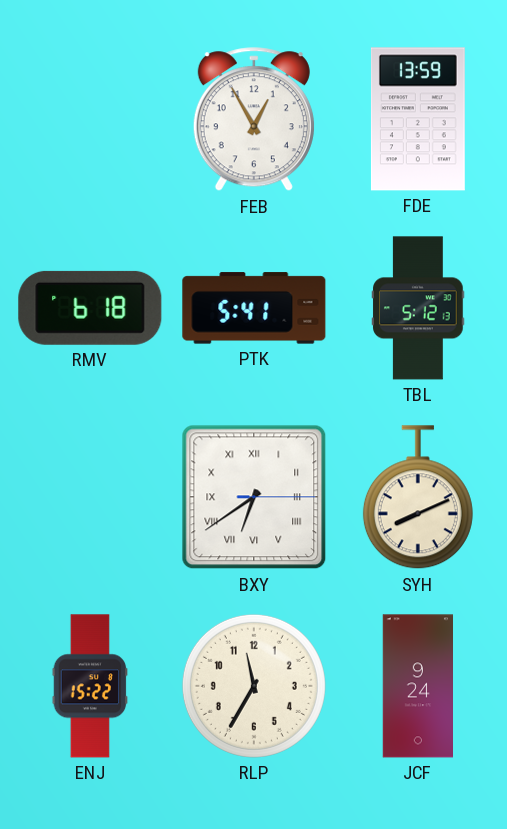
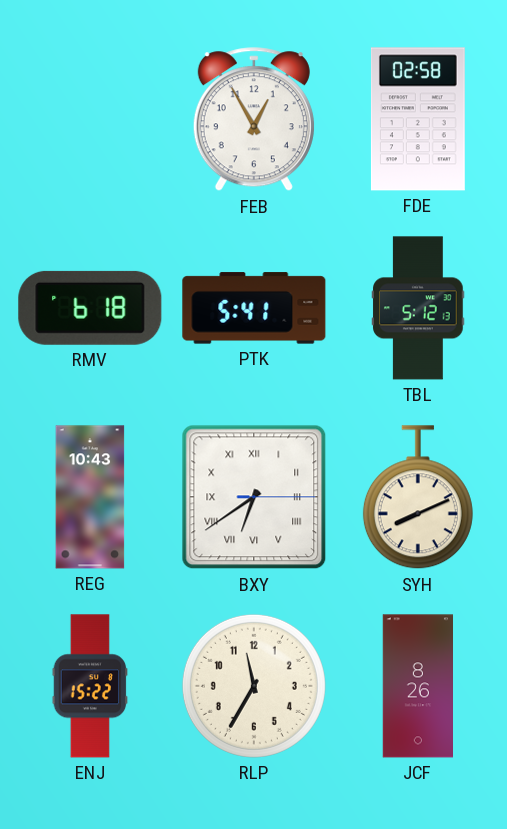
FDE: 13:59 -> 02:58 (418, 119)
REG: none -> 10:43 (90, 497)
JCF: 9:24 -> 8:26 (417, 686)
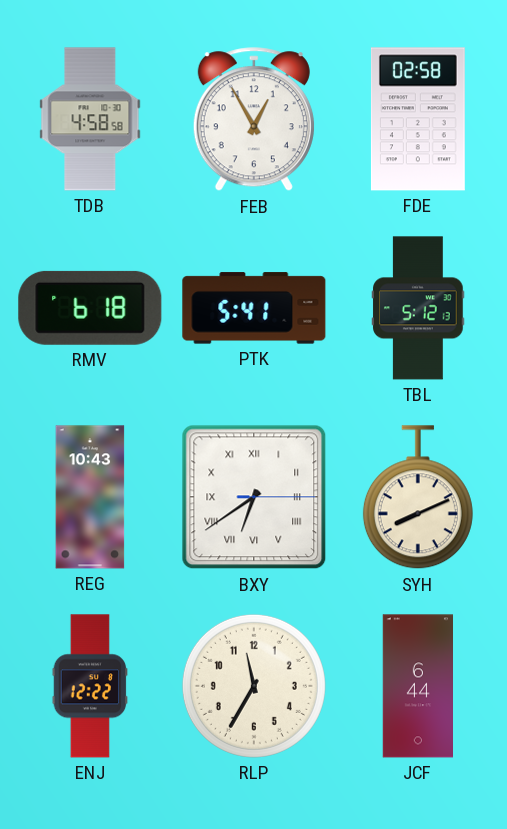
TDB: none -> 4:58 (90, 119)
ENJ: 15:22 -> 12:22 (90, 686)
JCF: 8:26 -> 6:44 (417, 686)
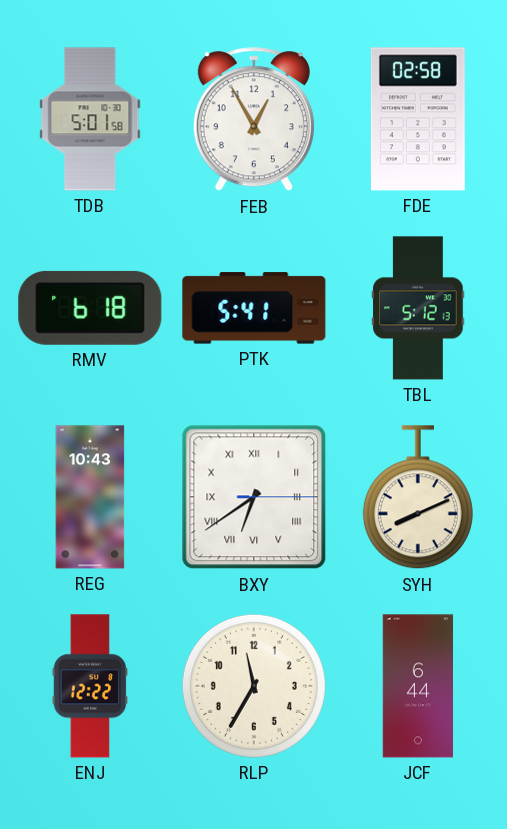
TDB: 4:58 -> 5:01 (90, 119)
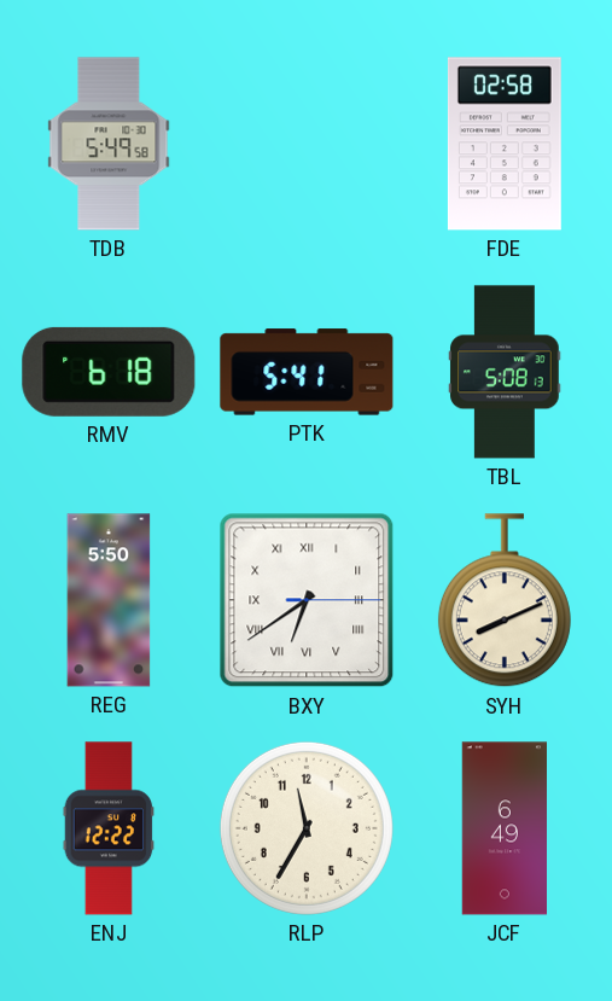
TDB: 5:01 -> 5:49 (109, 144)
FEB: 12:55 -> none (254, 120)
TBL: 5:12 -> 5:08 (505, 372)
REG: 10:43 -> 5:50 (109, 600)
JCF: 6:44 -> 6:49 (503, 828)
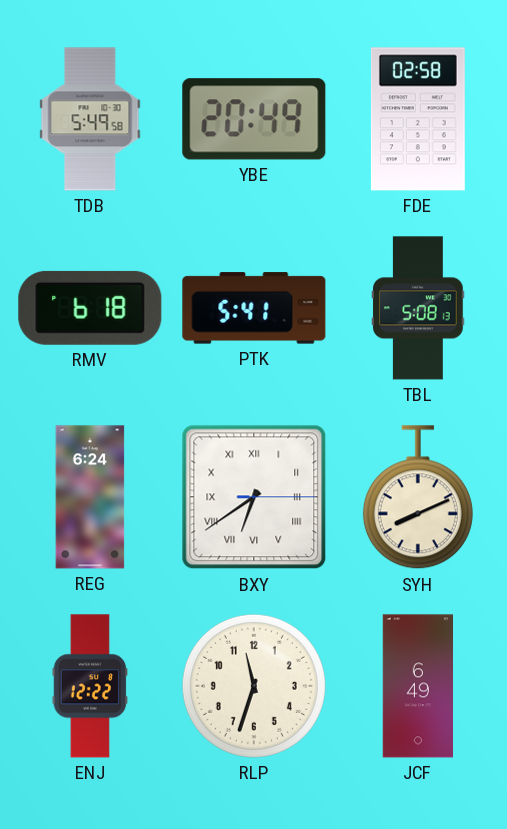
YBE: none -> 20:49 (254, 119)
REG: 5:50 -> 6:24 (90, 497)
RLP: 11:35 -> 11:33 (254, 686)
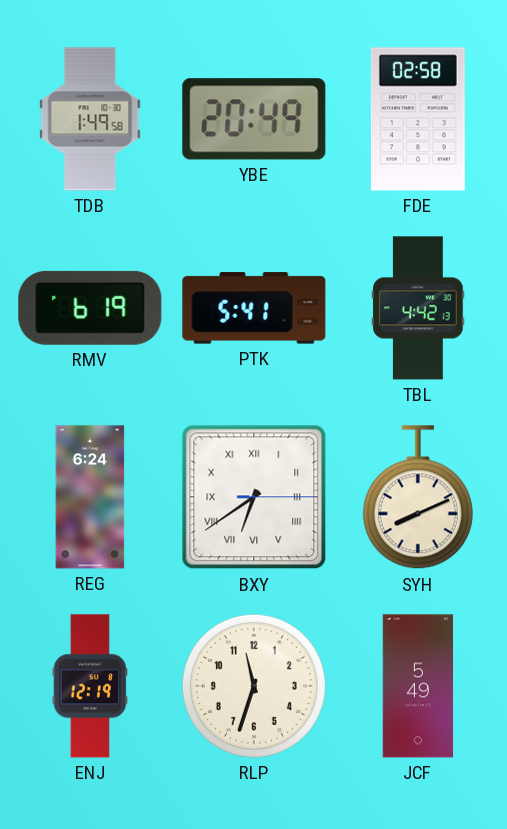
TDB: 5:49 -> 1:49 (90, 119)
RMV: 6:18 -> 6:19 (90, 308)
TBL: 5:08 -> 4:42 (418, 308)
ENJ: 12:22 -> 12:19 (90, 686)
JCF: 6:49 -> 5:49 (417, 686)
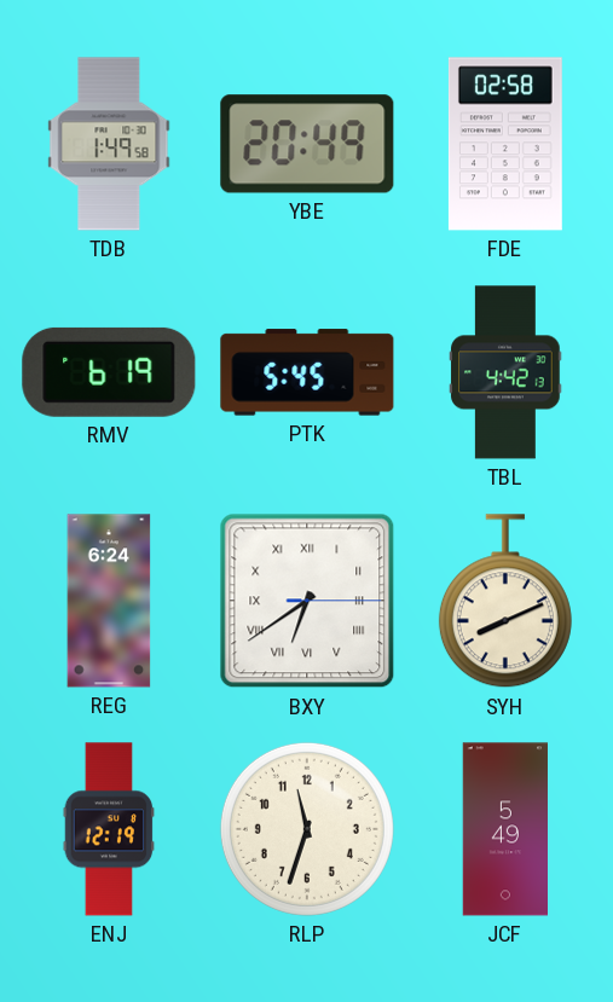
PTK: 5:41 -> 5:45 (307, 372)
